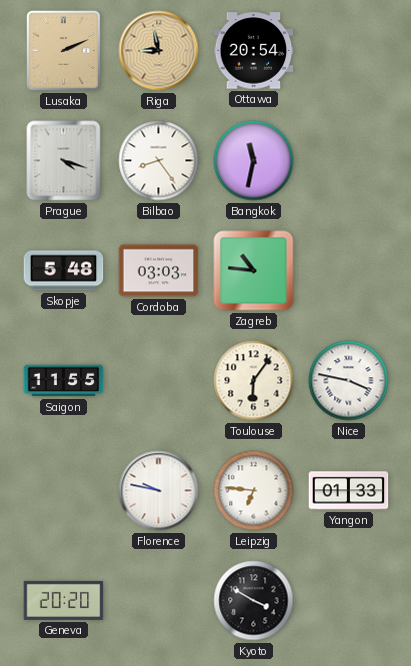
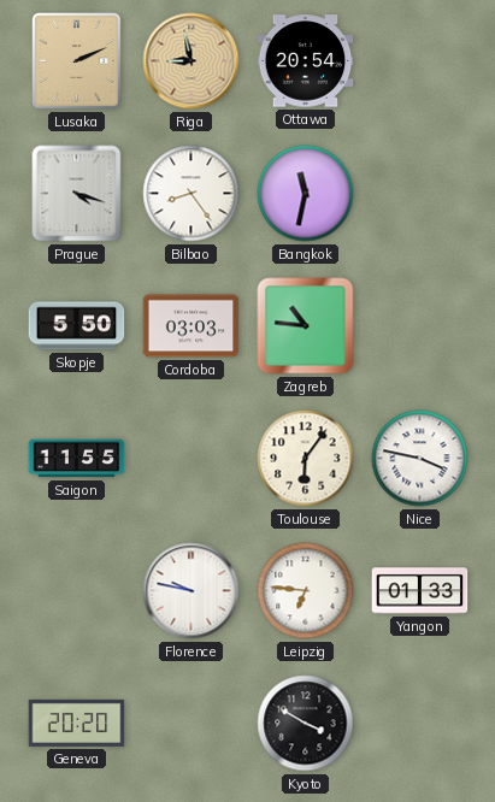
Skopje: 5:48 -> 5:50 (77, 326)
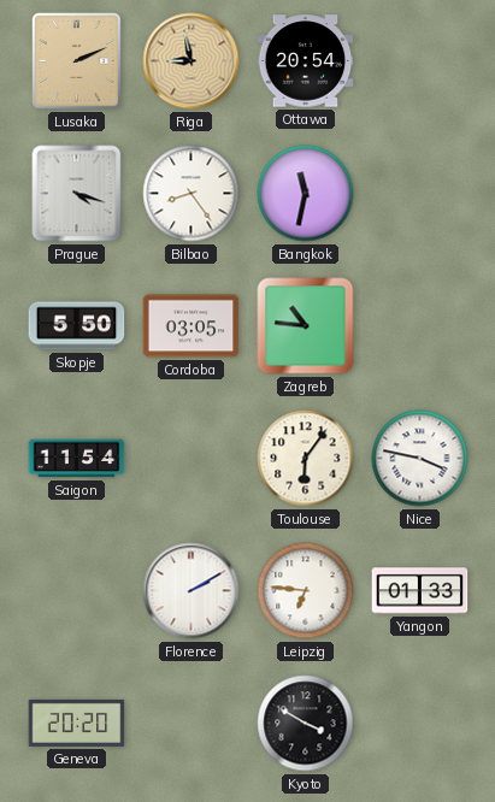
Cordoba: 03:03 -> 03:05 (191, 326)
Saigon: 11:55 -> 11:54 (77, 459)
Florence: 9:47 -> 2:10 (191, 591)
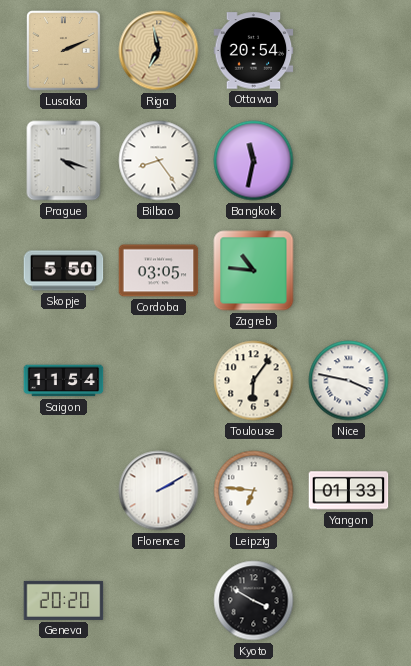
Riga: 8:58 -> 6:58 (159, 51)
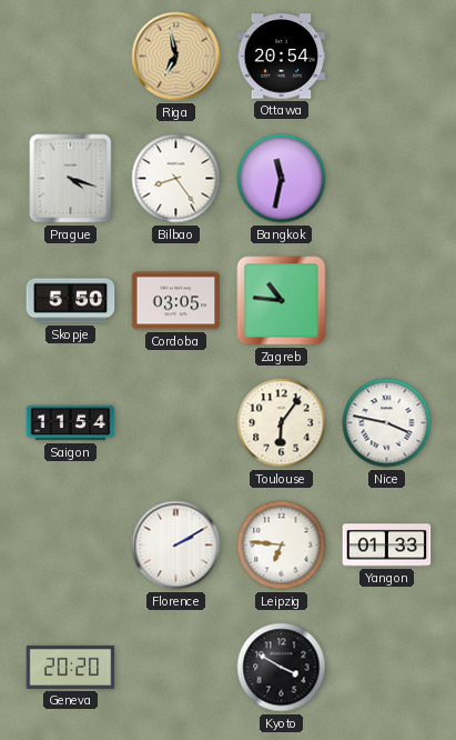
Lusaka: 2:11 -> none (64, 51)
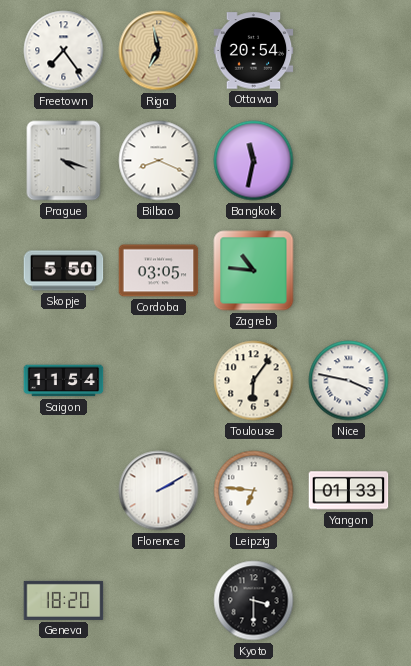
Freetown: none -> 7:24 (64, 51)
Bilbao: 8:24 -> 8:19 (159, 161)
Geneva: 20:20 -> 18:20 (64, 600)
Kyoto: 3:50 -> 3:30 (254, 601)
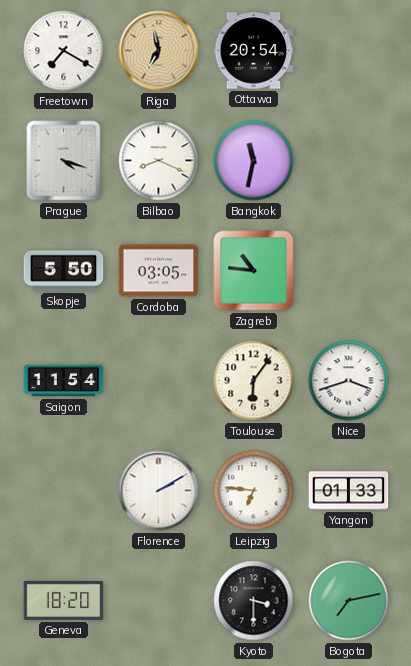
Freetown: 7:24 -> 7:20 (64, 51)
Nice: 3:47 -> 3:42 (349, 381)
Bogota: none -> 7:13 (349, 601)
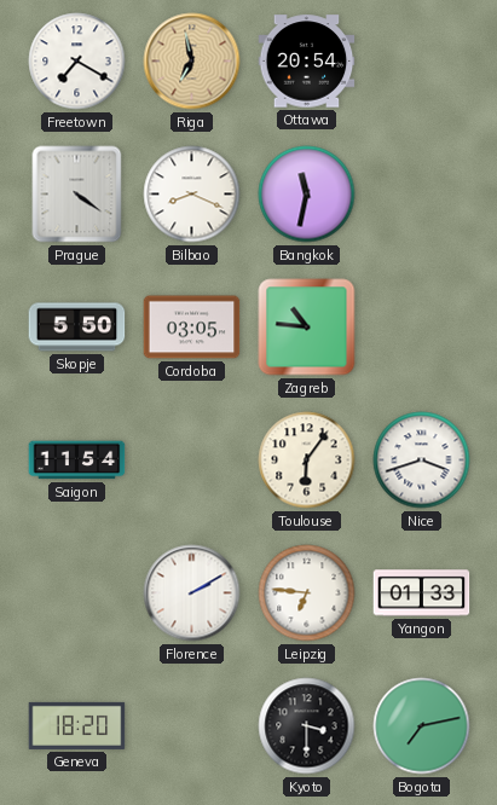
Prague: 4:18 -> 4:21 (77, 195)
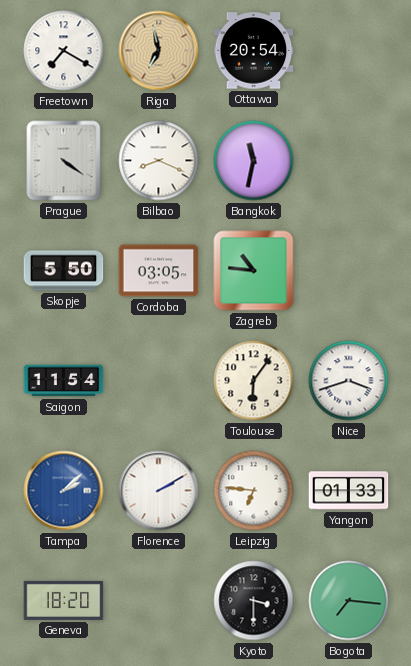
Tampa: none -> 2:08 (64, 491)
Bogota: 7:13 -> 7:16 (349, 601)
